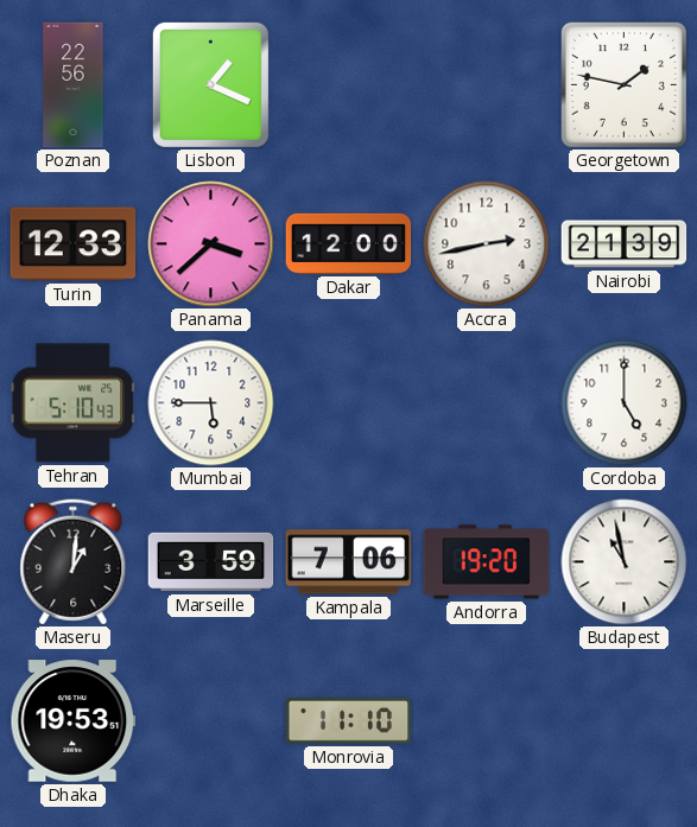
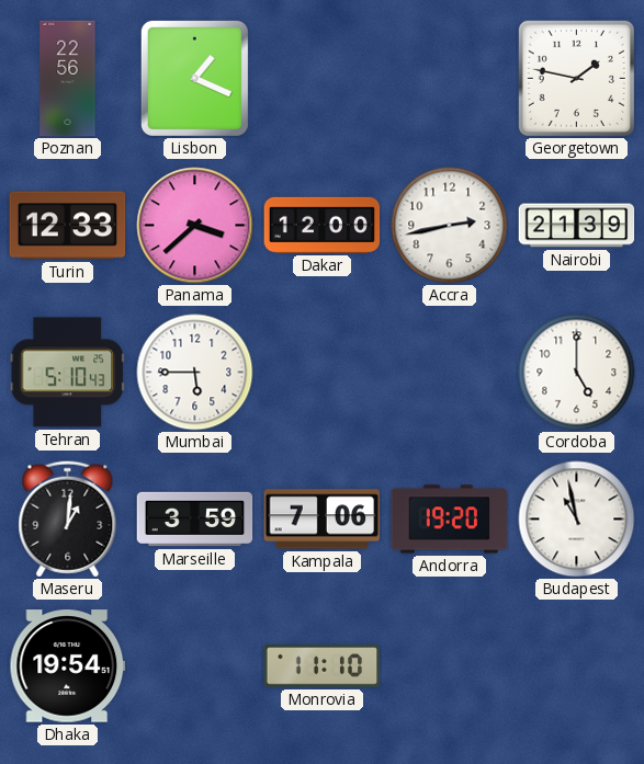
Dhaka: 19:53 -> 19:54 (68, 666)
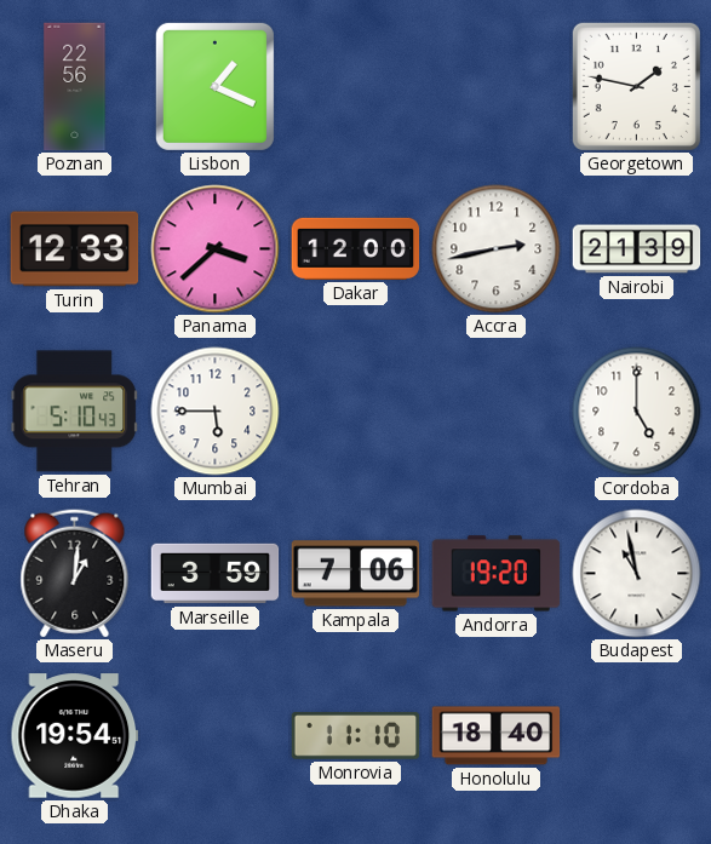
Honolulu: none -> 18:40 (497, 736)
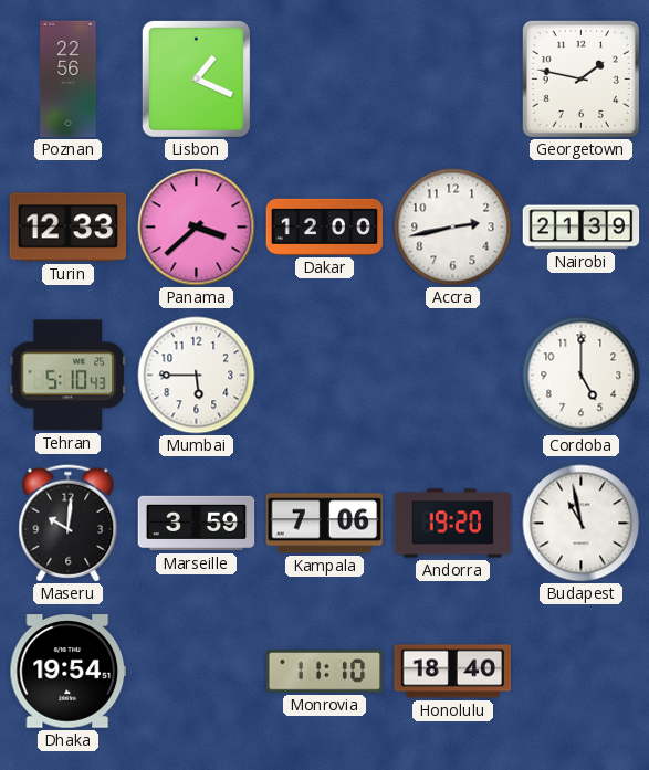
Maseru: 1:01 -> 10:01 (69, 524)
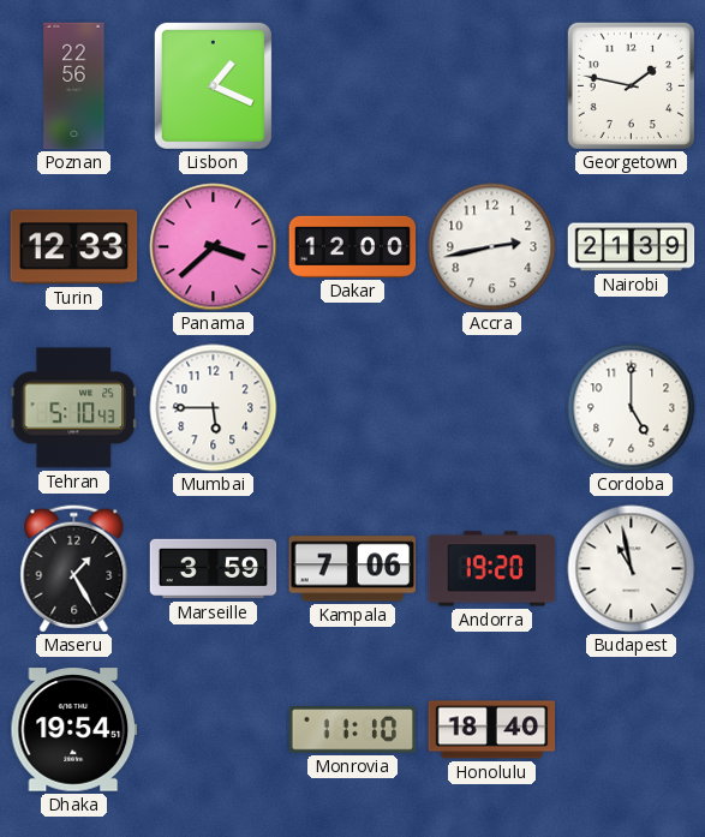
Maseru: 10:01 -> 1:25 (74, 569)
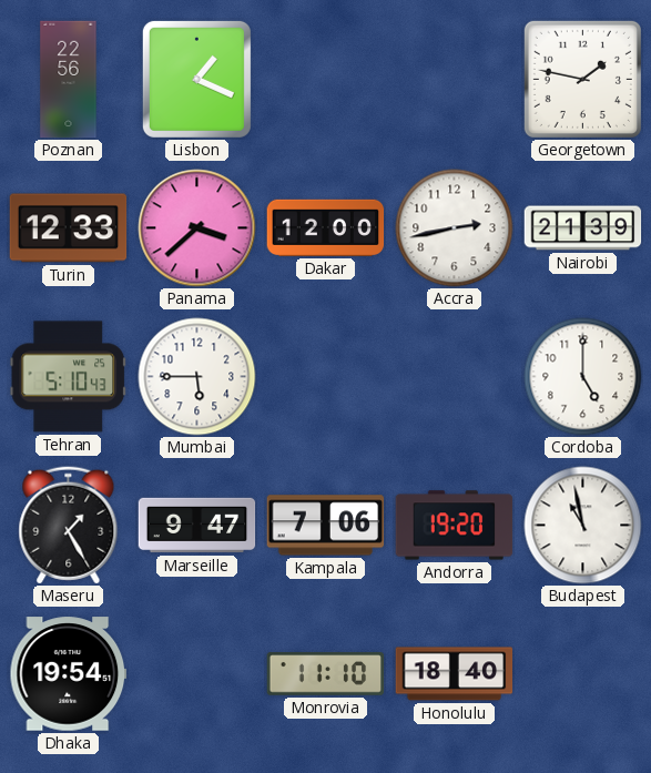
Marseille: 3:59 -> 9:47 (197, 526)
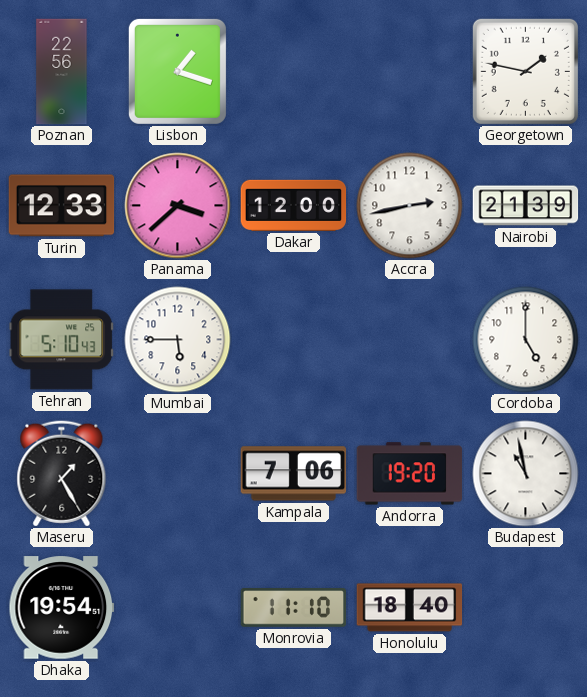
Lisbon: 1:19 -> 1:18 (177, 71)
Marseille: 9:47 -> none (197, 526)
